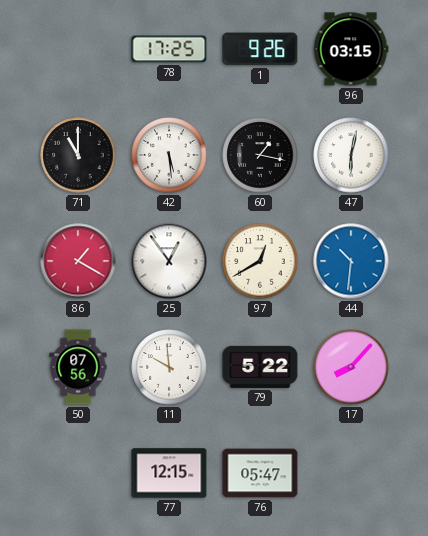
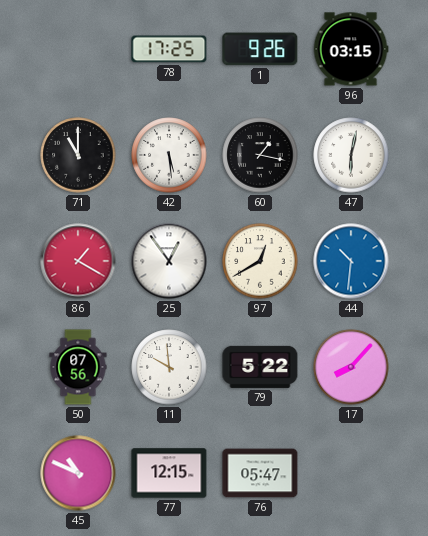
45: none -> 10:49 (78, 473)
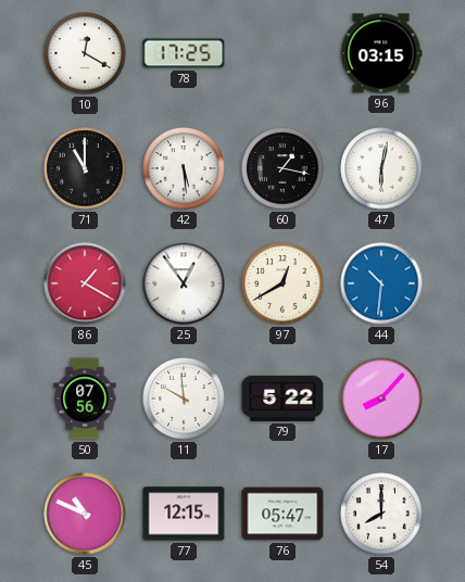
10: none -> 12:20 (85, 53)
1: 9:26 -> none (260, 49)
54: none -> 8:00 (381, 514)
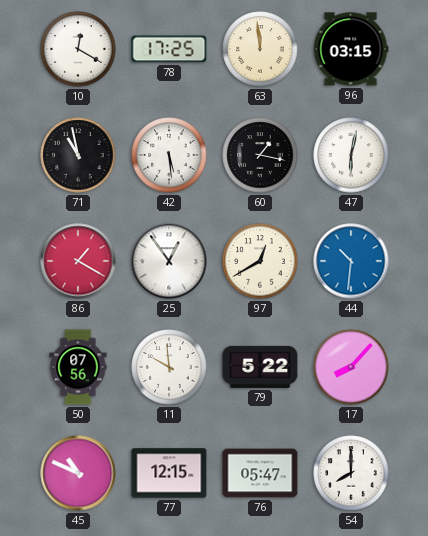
63: none -> 11:59 (260, 49)
71: 11:00 -> 10:58 (78, 155)
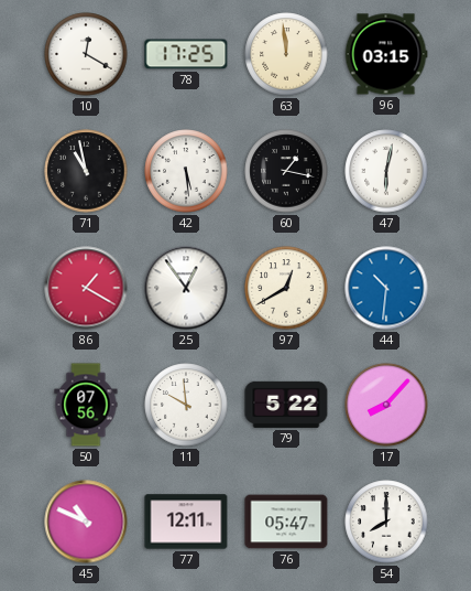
77: 12:15 -> 12:11 (186, 522)
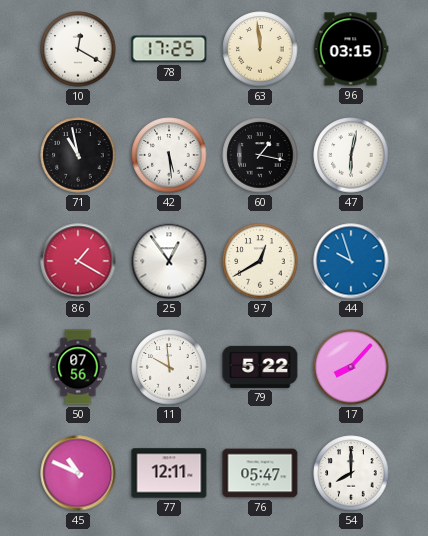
44: 10:31 -> 9:57 (351, 261)
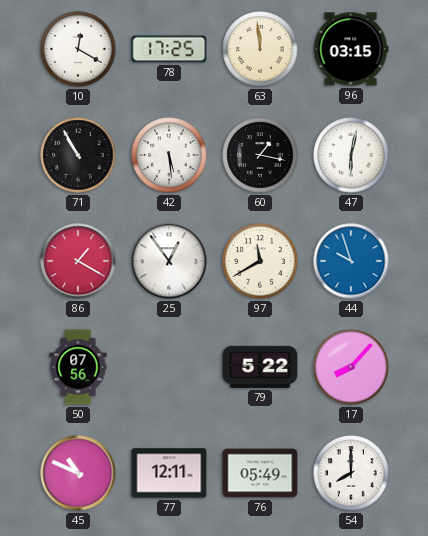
71: 10:58 -> 10:55 (78, 155)
97: 12:40 -> 11:40 (260, 261)
11: 9:59 -> none (169, 367)
76: 05:47 -> 05:49 (260, 473)
